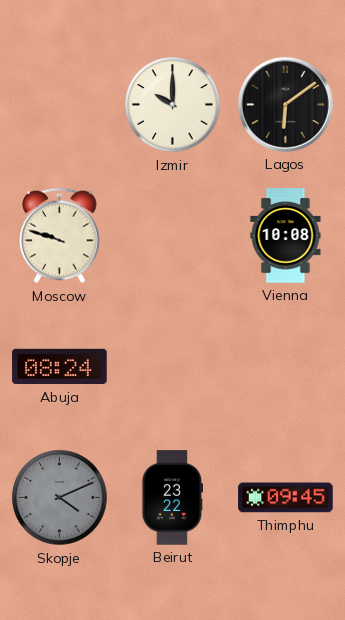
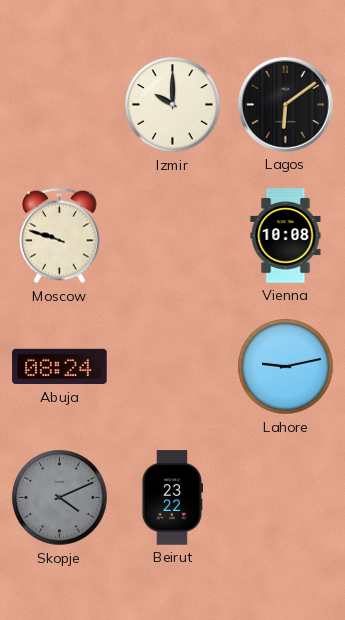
Lahore: none -> 9:13 (286, 367)
Thimphu: 09:45 -> none (286, 498)
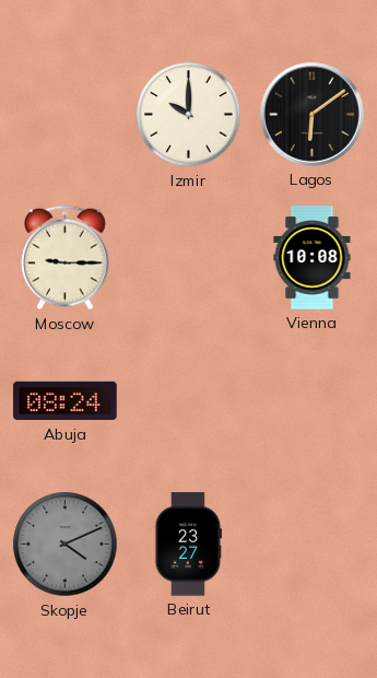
Moscow: 9:48 -> 9:15 (66, 258)
Lahore: 9:13 -> none (286, 367)
Beirut: 23:22 -> 23:27 (188, 545)
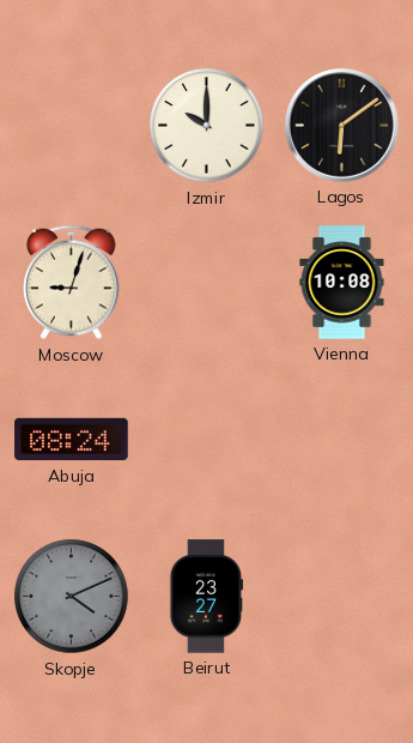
Moscow: 9:15 -> 9:03 (72, 283)
